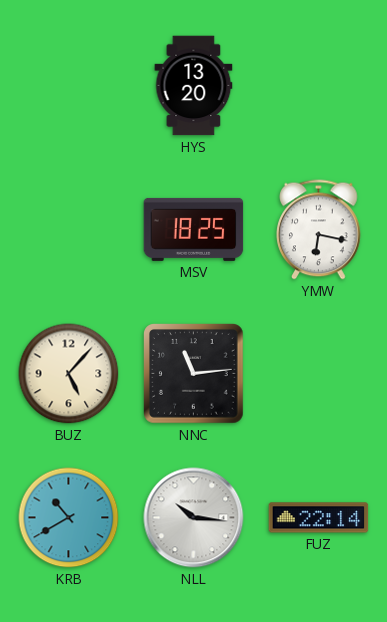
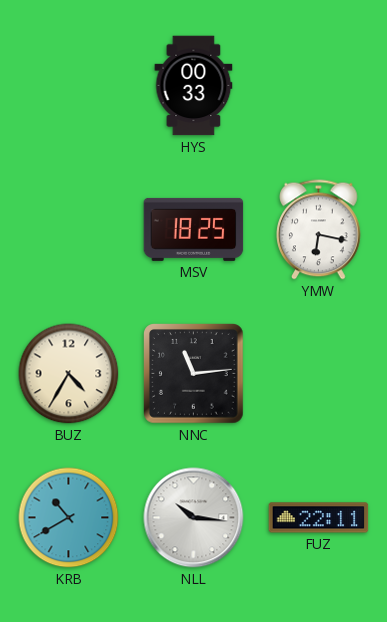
HYS: 13:20 -> 00:33 (194, 86)
BUZ: 5:07 -> 4:35 (69, 374)
FUZ: 22:14 -> 22:11 (319, 518)
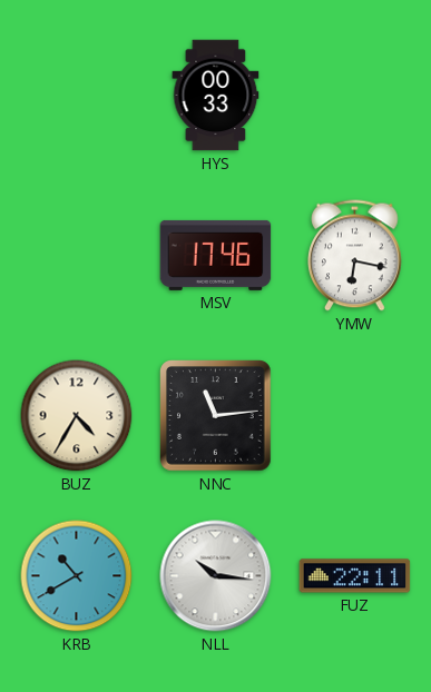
MSV: 18:25 -> 17:46 (216, 255)
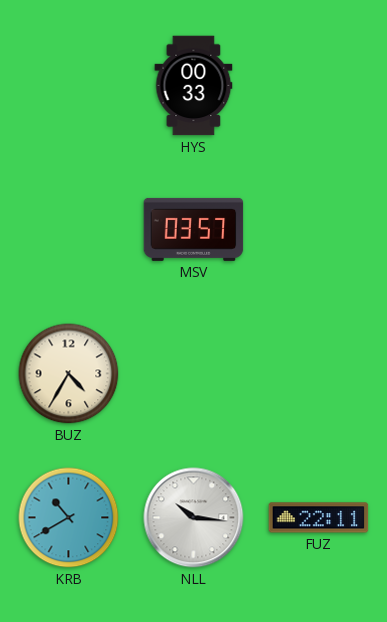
MSV: 17:46 -> 03:57 (194, 229)
YMW: 6:17 -> none (355, 256)
NNC: 11:14 -> none (216, 416)
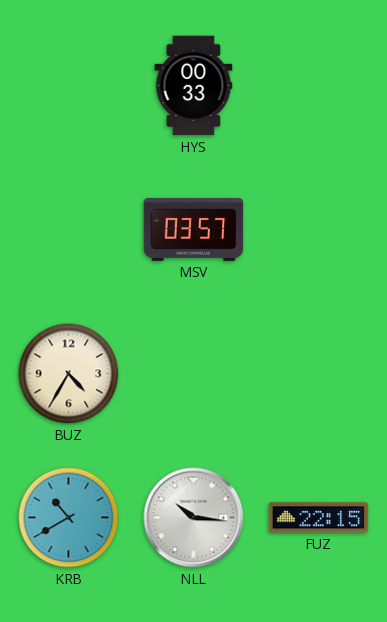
FUZ: 22:11 -> 22:15 (319, 518)
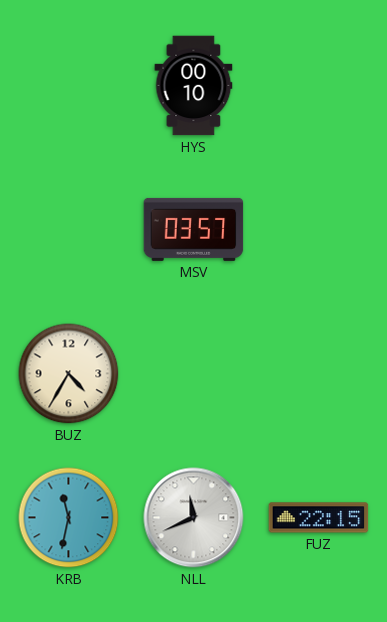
HYS: 00:33 -> 00:10 (194, 86)
KRB: 10:40 -> 11:32 (69, 518)
NLL: 10:16 -> 11:41 (194, 518)
